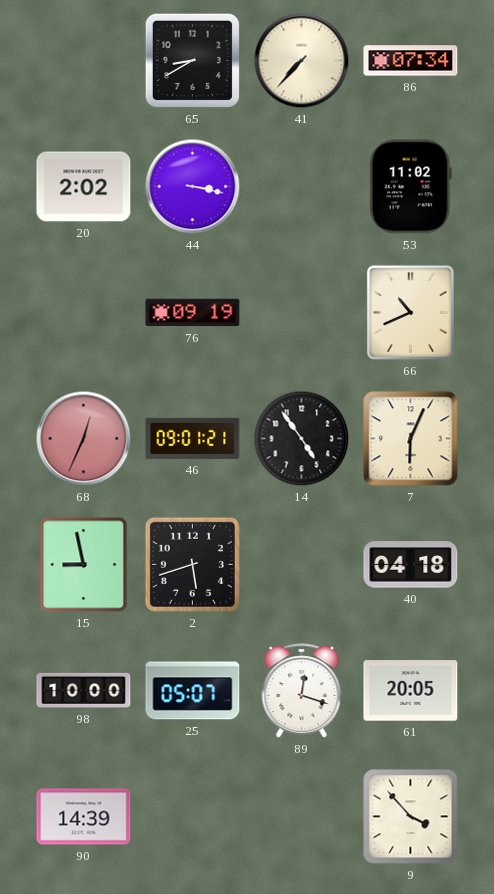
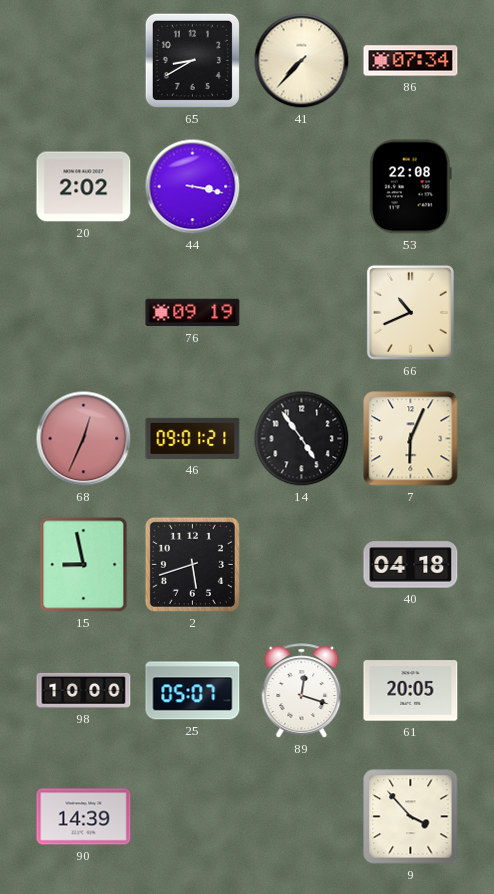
53: 11:02 -> 22:08 (410, 187)
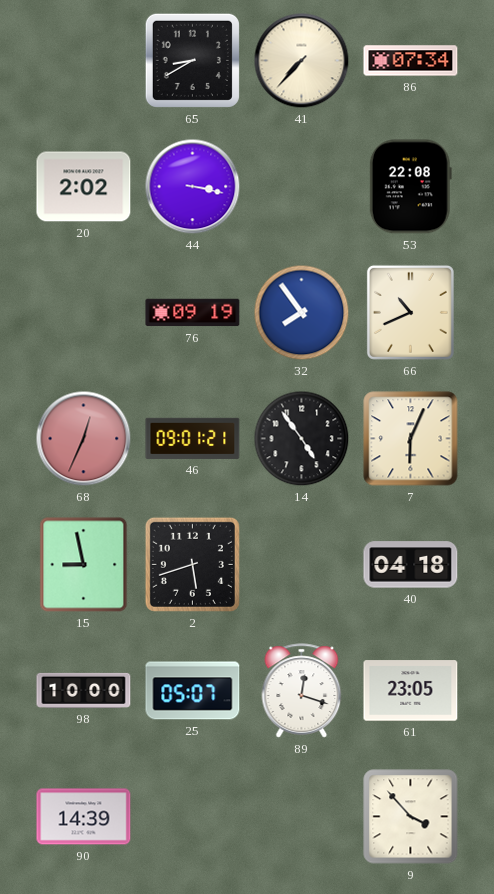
32: none -> 7:54 (302, 313)
61: 20:05 -> 23:05 (411, 691)
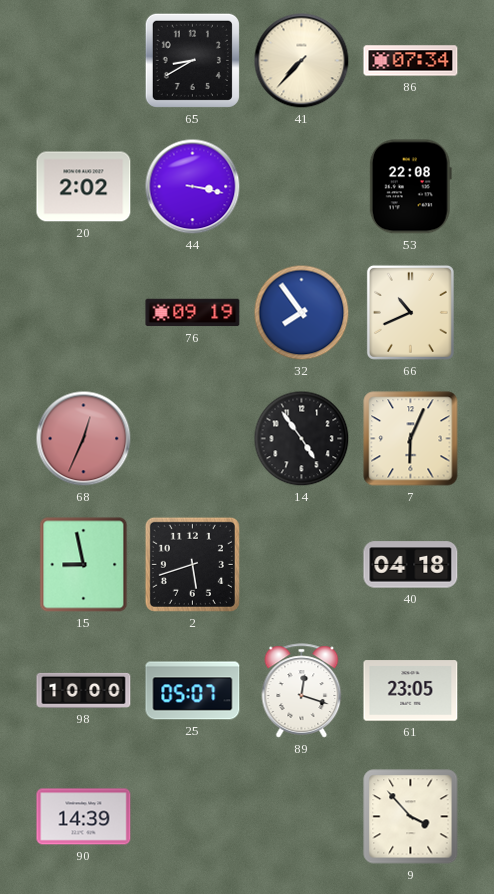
46: 09:01 -> none (193, 438)
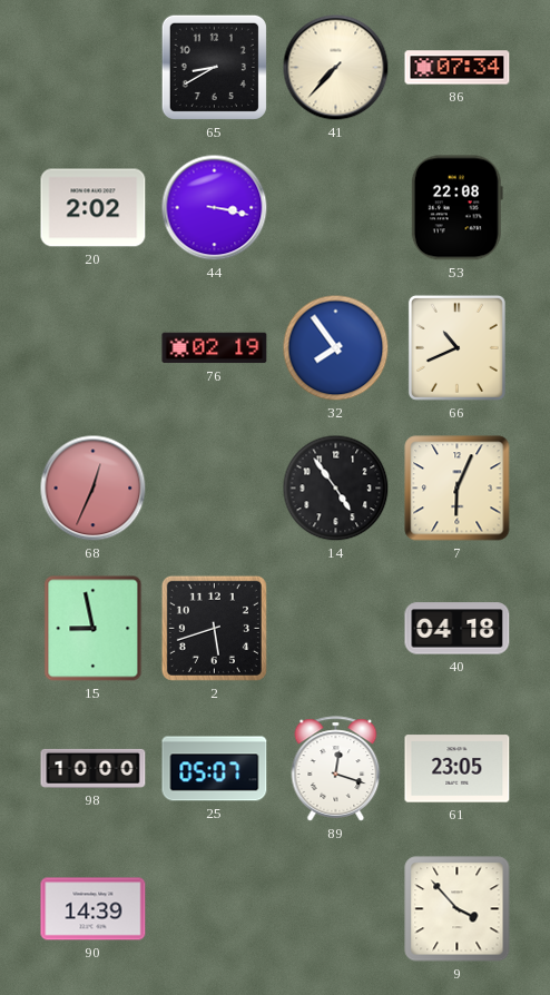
76: 09:19 -> 02:19 (215, 348)
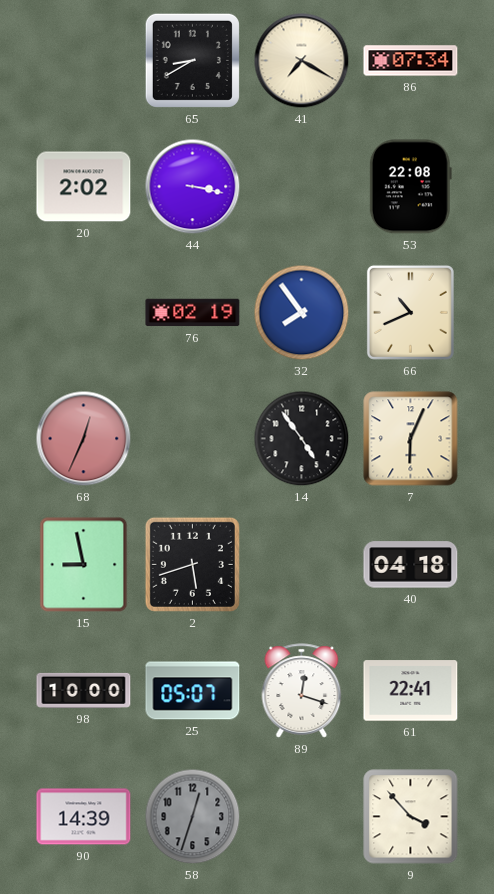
41: 7:37 -> 7:20 (302, 61)
61: 23:05 -> 22:41 (411, 691)
58: none -> 12:33 (193, 817)
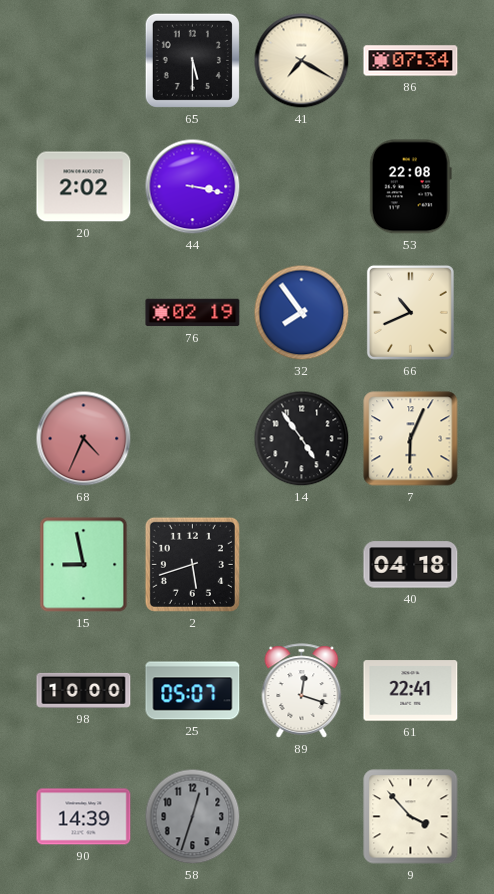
65: 8:40 -> 5:30 (192, 60)
68: 12:34 -> 4:34 (84, 439)
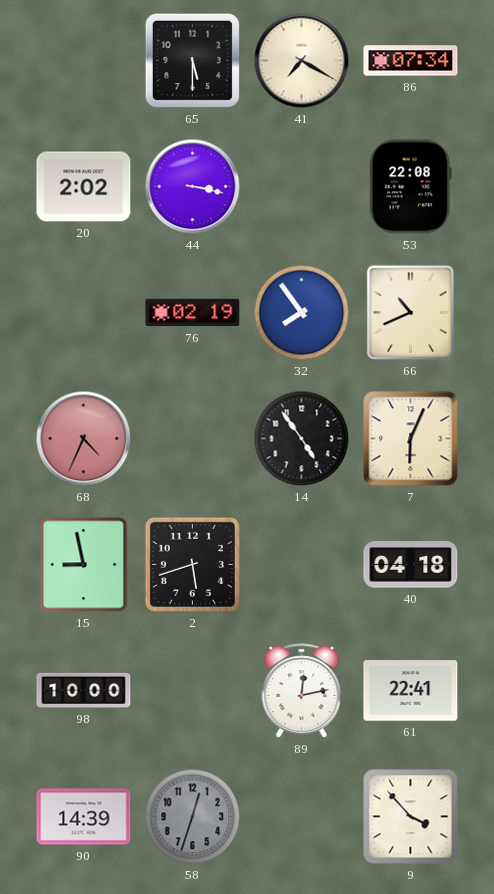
25: 05:07 -> none (193, 691)
89: 12:18 -> 12:13 (302, 691)
